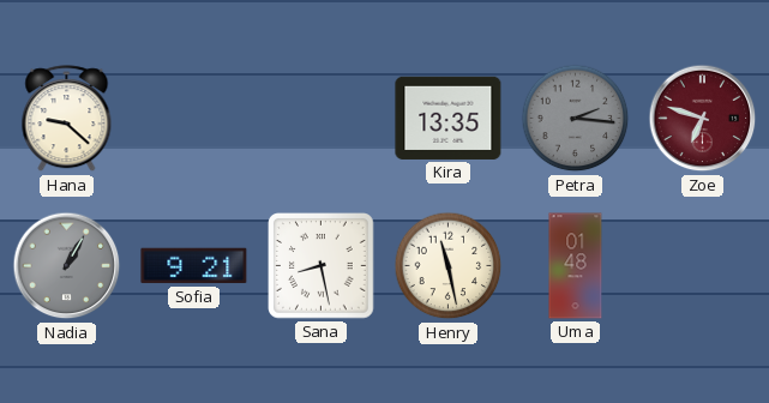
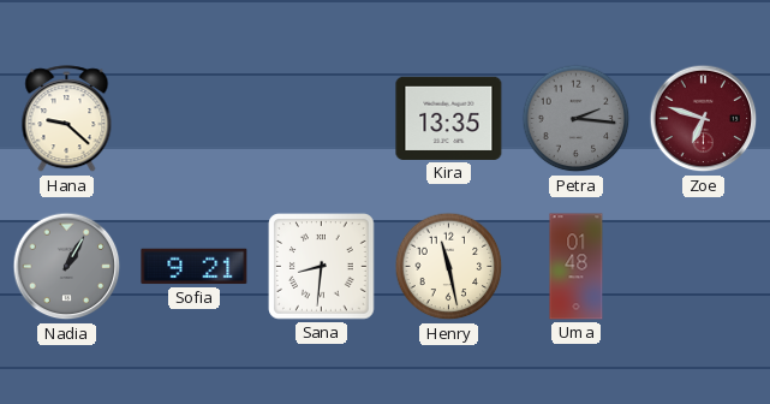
Sana: 8:28 -> 8:31 (322, 267)
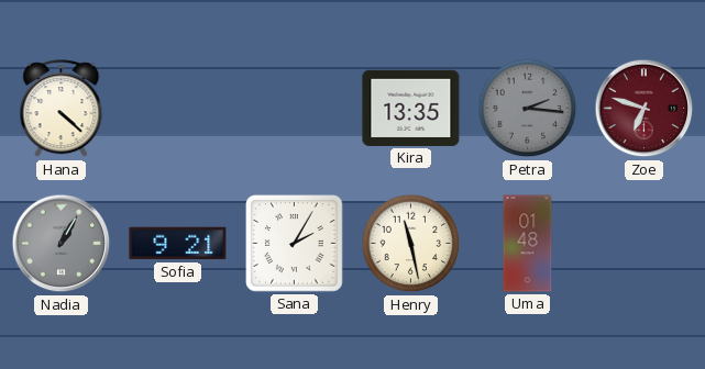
Hana: 9:22 -> 4:22 (62, 109)
Sana: 8:31 -> 2:05 (295, 244)
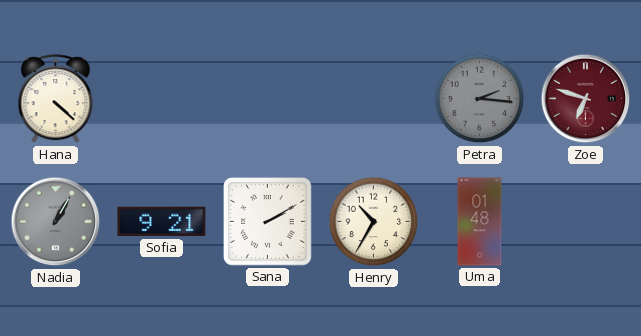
Kira: 13:35 -> none (411, 108)
Sana: 2:05 -> 2:10 (268, 222)
Henry: 11:28 -> 10:35 (374, 222)
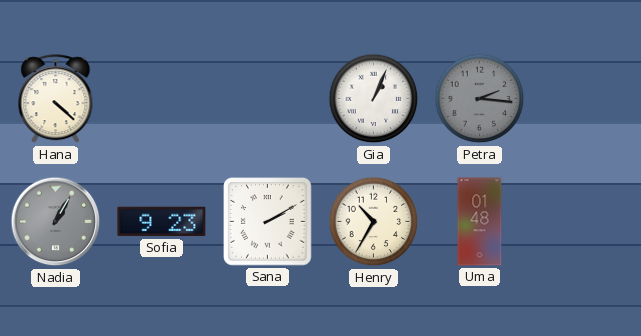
Gia: none -> 1:04 (374, 99)
Zoe: 6:48 -> none (586, 99)
Sofia: 9:21 -> 9:23 (162, 222)
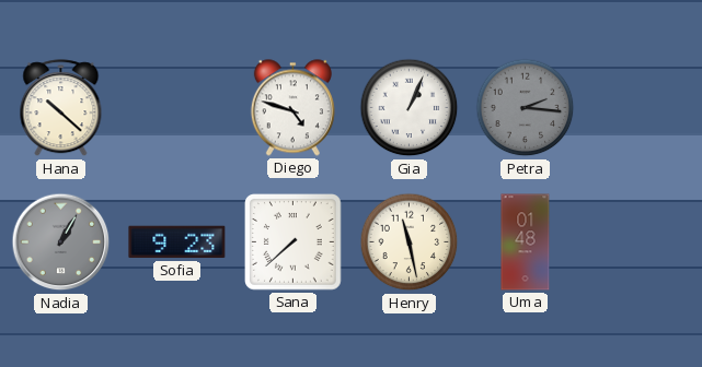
Hana: 4:22 -> 10:22 (61, 108)
Diego: none -> 4:48 (292, 108)
Sana: 2:10 -> 7:38 (294, 242)
Henry: 10:35 -> 11:28 (410, 242)
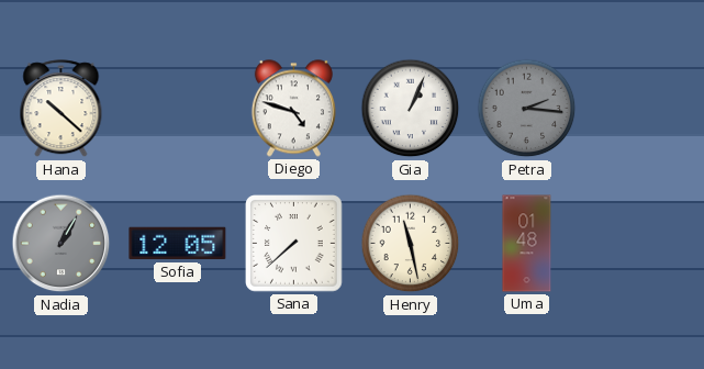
Sofia: 9:23 -> 12:05 (178, 244)
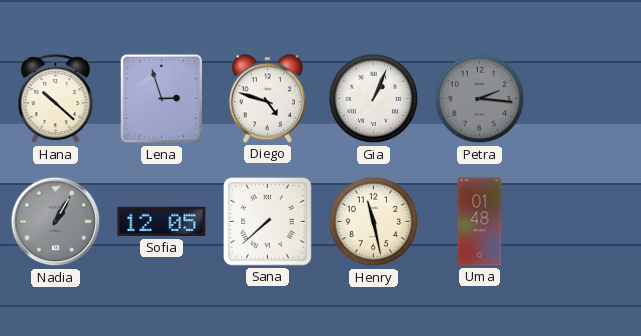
Lena: none -> 2:57 (162, 99)
